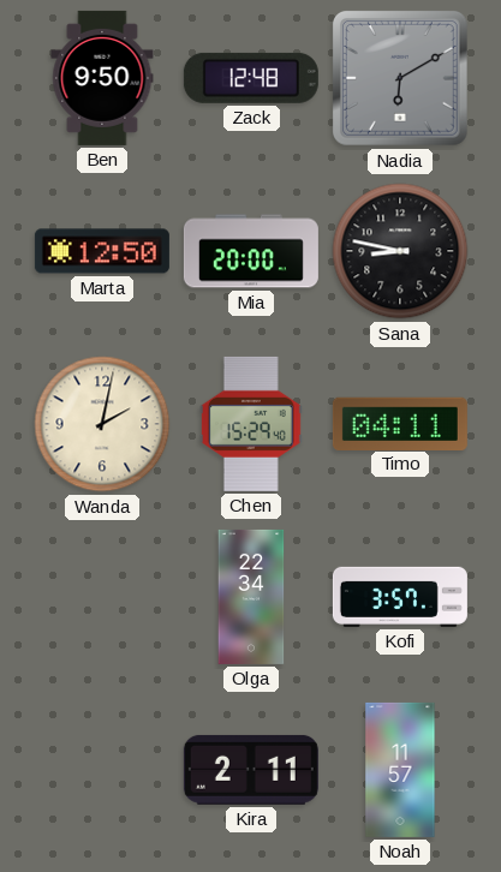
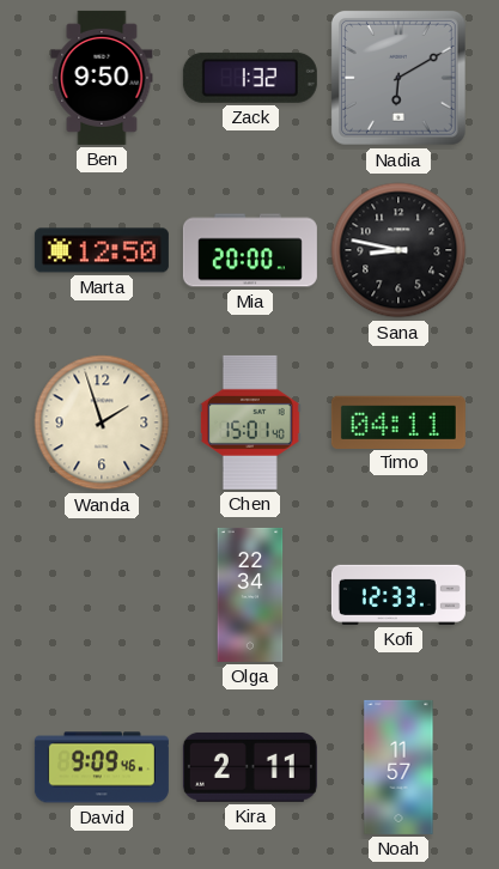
Zack: 12:48 -> 1:32 (250, 78)
Wanda: 2:02 -> 1:57 (102, 423)
Chen: 15:29 -> 15:01 (250, 423)
Kofi: 3:57 -> 12:33 (398, 595)
David: none -> 9:09 (102, 767)
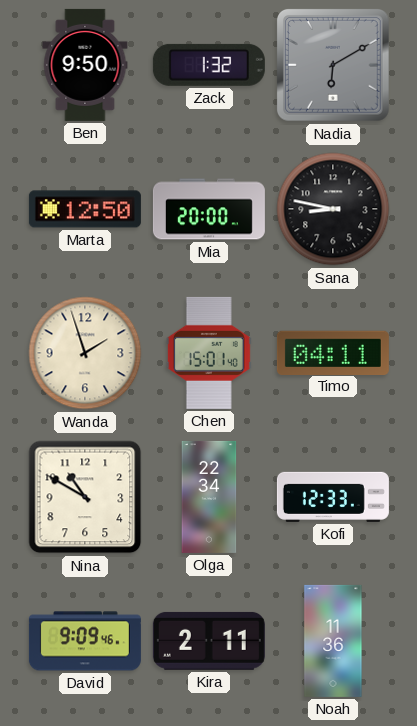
Nina: none -> 10:50 (85, 497)
Noah: 11:57 -> 11:36 (333, 641)
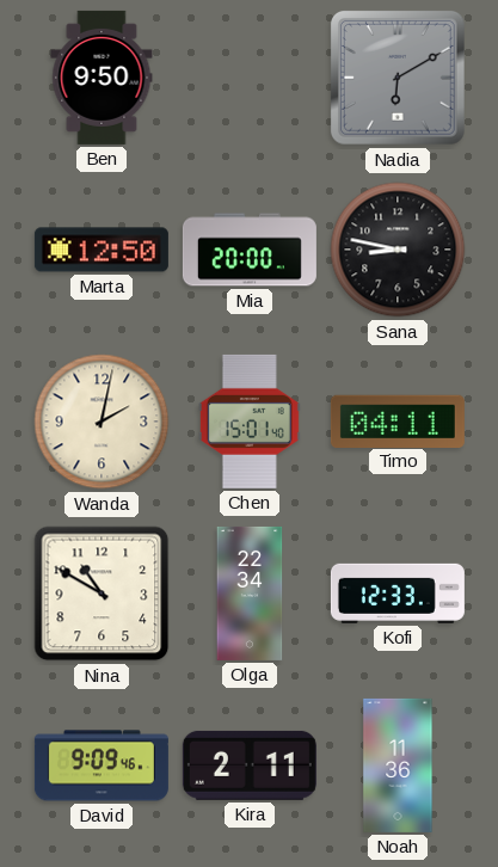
Zack: 1:32 -> none (209, 65)
Wanda: 1:57 -> 2:02 (102, 422)
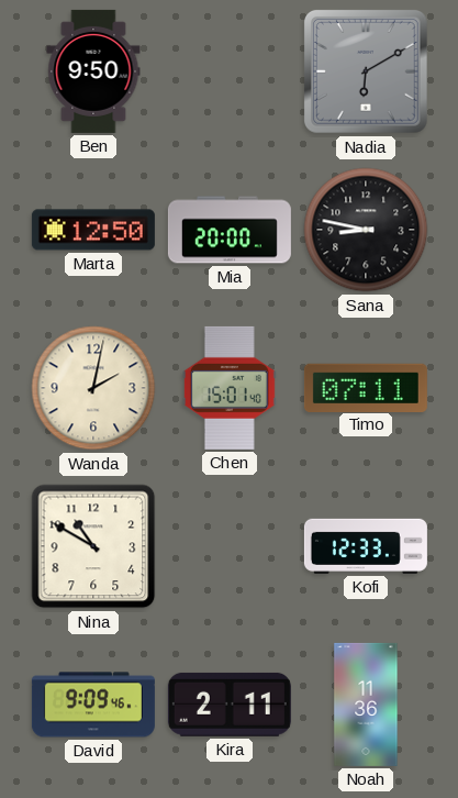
Timo: 04:11 -> 07:11 (366, 387)
Olga: 22:34 -> none (250, 594)
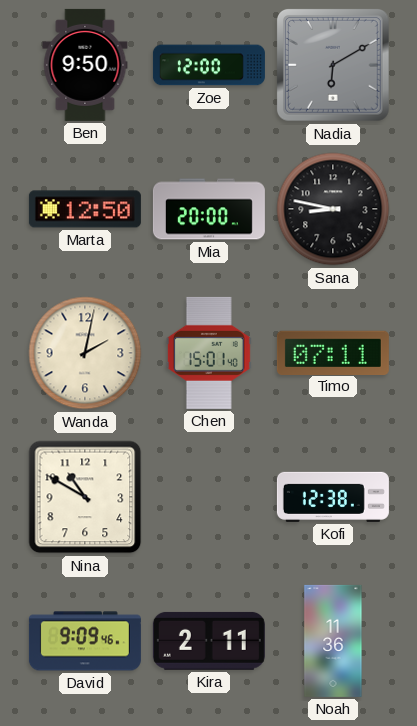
Zoe: none -> 12:00 (209, 65)
Kofi: 12:33 -> 12:38 (333, 497)
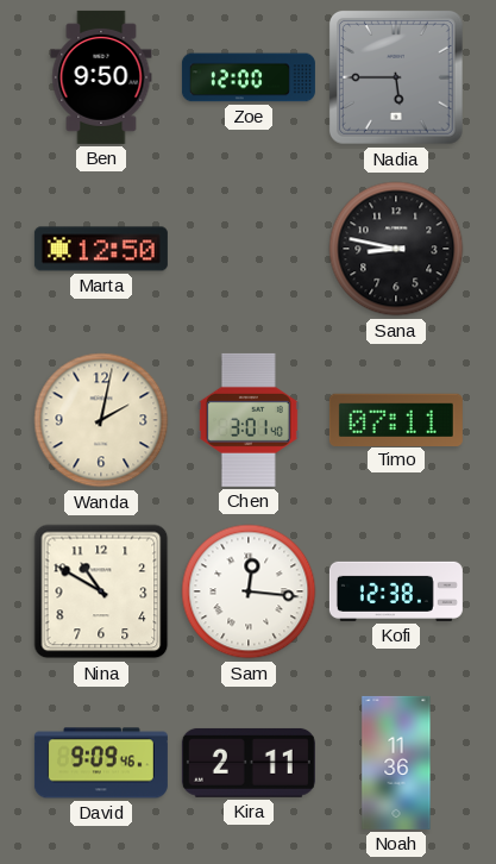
Nadia: 6:10 -> 5:45 (396, 77)
Mia: 20:00 -> none (209, 209)
Chen: 15:01 -> 3:01 (249, 420)
Sam: none -> 12:16 (249, 591)
